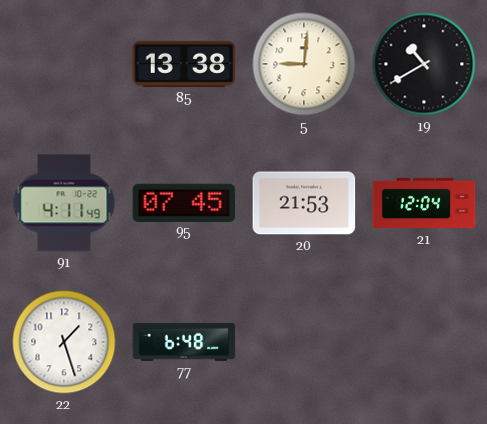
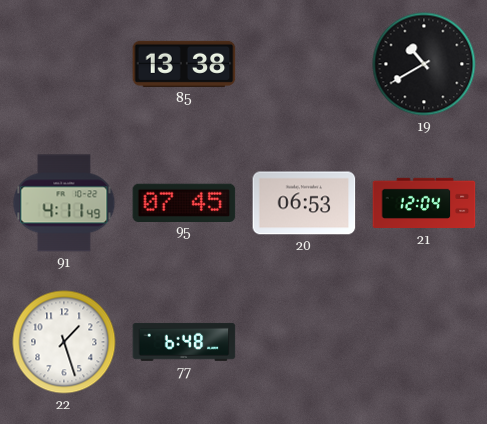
5: 9:01 -> none (304, 64)
20: 21:53 -> 06:53 (304, 203)
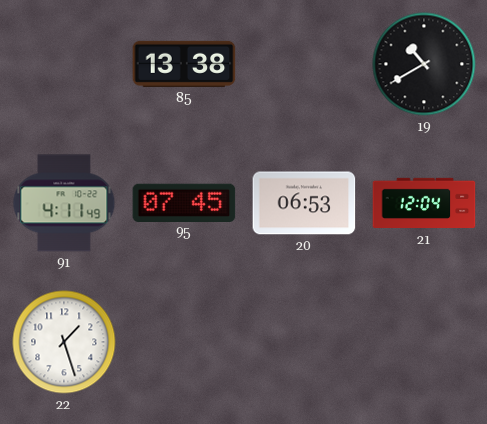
77: 6:48 -> none (184, 342)
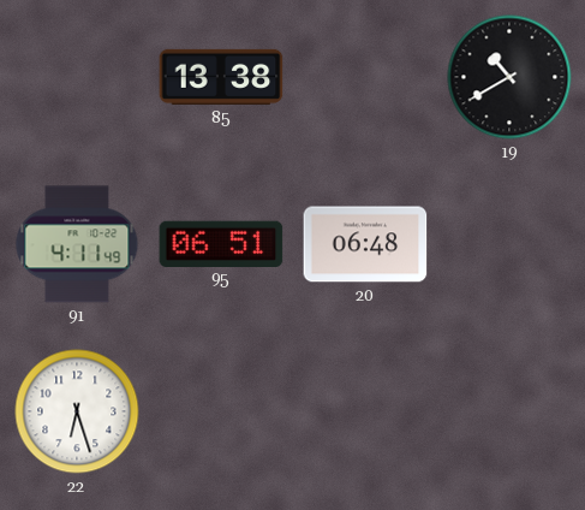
95: 07:45 -> 06:51 (221, 243)
20: 06:53 -> 06:48 (365, 244)
21: 12:04 -> none (424, 203)
22: 1:27 -> 6:27 (77, 411)
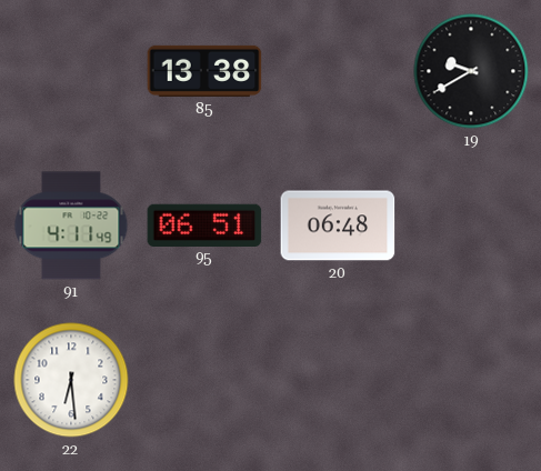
19: 10:40 -> 9:40 (471, 71)
22: 6:27 -> 6:29 (71, 380)
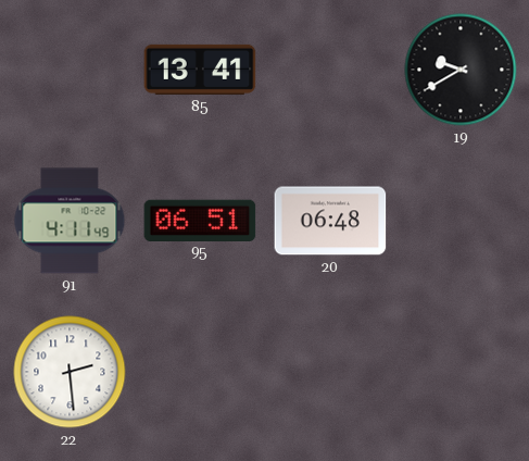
85: 13:38 -> 13:41 (200, 70)
22: 6:29 -> 2:29 (70, 372)
